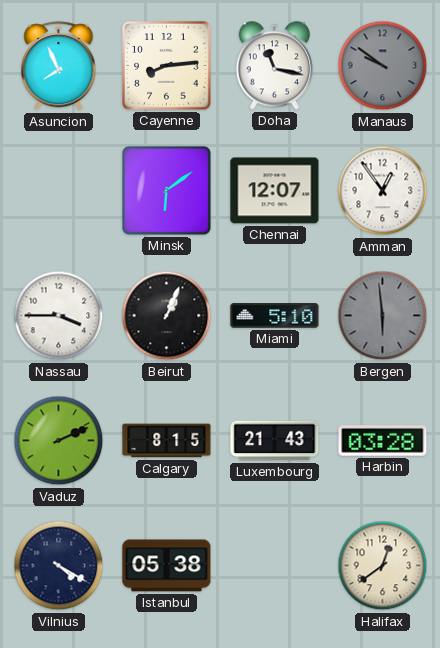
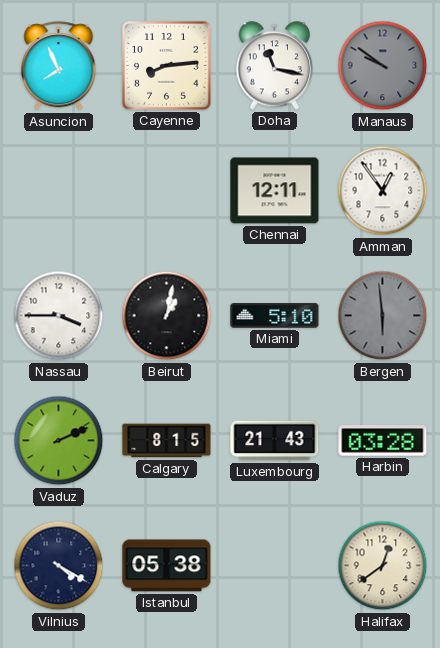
Minsk: 6:09 -> none (167, 191)
Chennai: 12:07 -> 12:11 (275, 191)
Beirut: 1:04 -> 1:02 (167, 316)
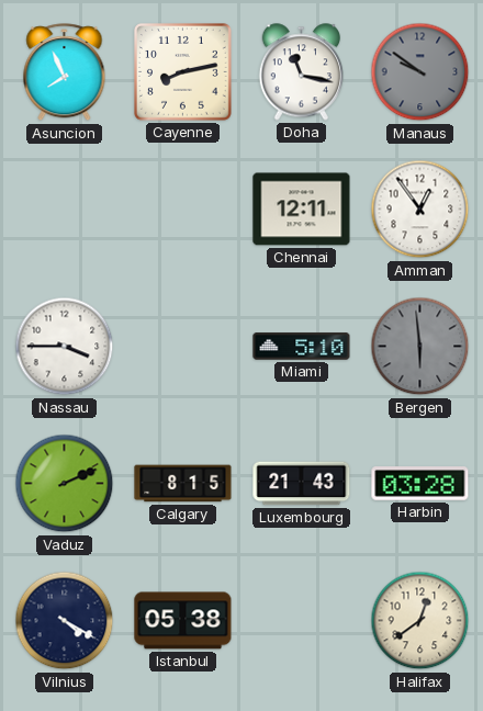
Cayenne: 8:14 -> 8:13 (183, 72)
Beirut: 1:02 -> none (167, 316)
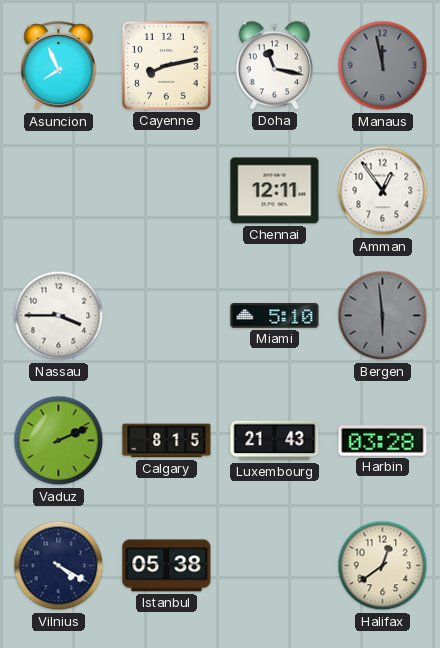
Manaus: 9:51 -> 11:58 (383, 66)
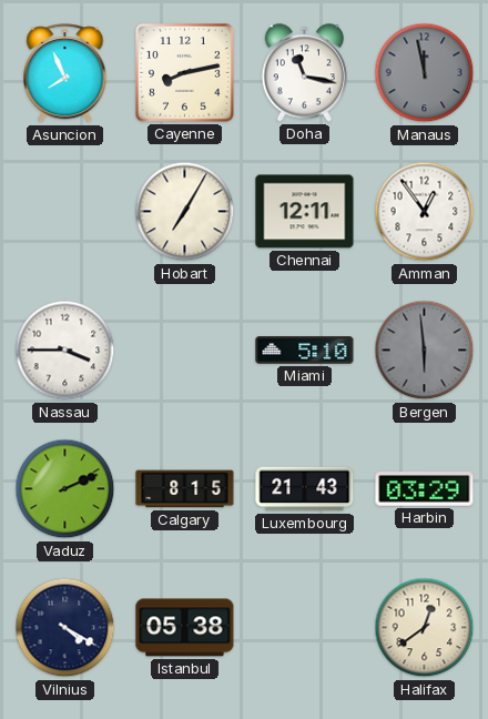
Hobart: none -> 7:05 (185, 212)
Harbin: 03:28 -> 03:29 (425, 489)
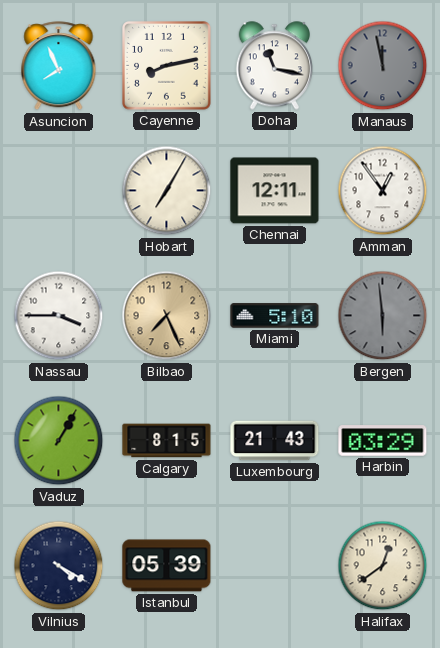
Bilbao: none -> 7:26 (167, 316)
Vaduz: 2:11 -> 1:05 (59, 441)
Istanbul: 05:38 -> 05:39 (167, 566)
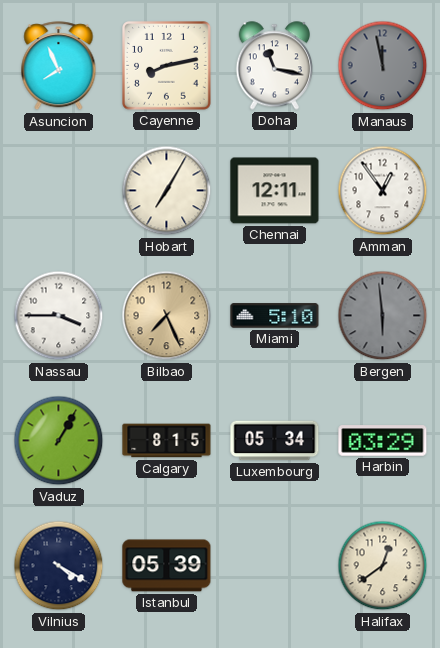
Luxembourg: 21:43 -> 05:34 (275, 441)
